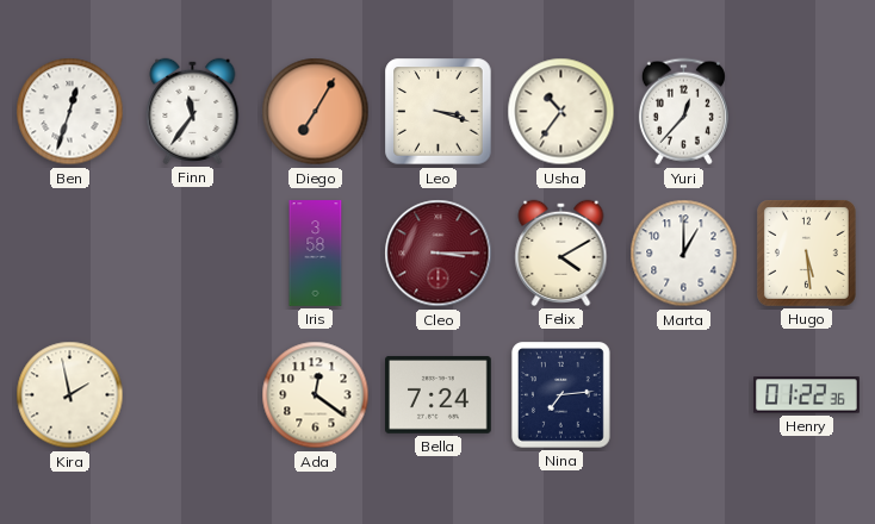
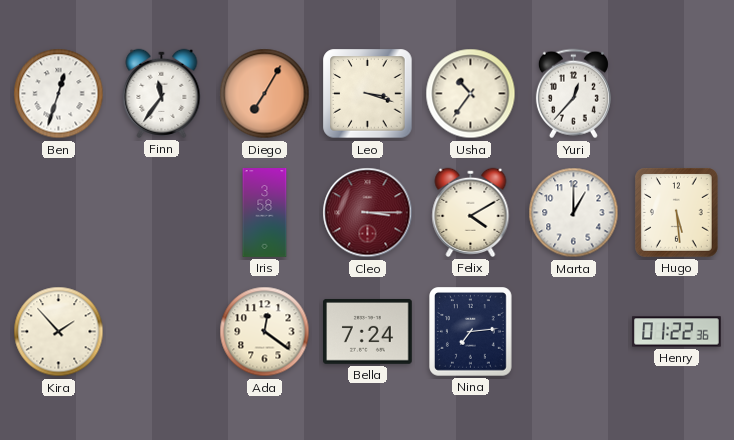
Kira: 1:58 -> 1:53 (59, 332)
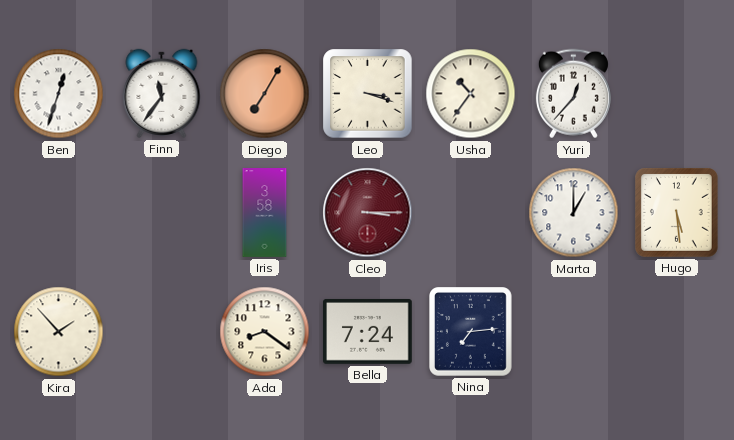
Felix: 4:10 -> none (471, 212)
Ada: 12:21 -> 8:21 (265, 332)
Henry: 01:22 -> none (677, 332)
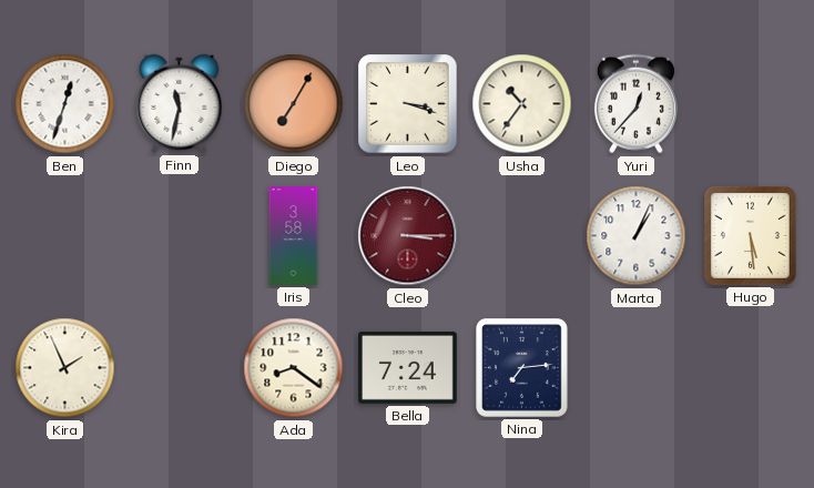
Finn: 11:36 -> 11:32 (180, 103)
Marta: 1:00 -> 1:04 (637, 236)
Kira: 1:53 -> 1:56 (65, 368)
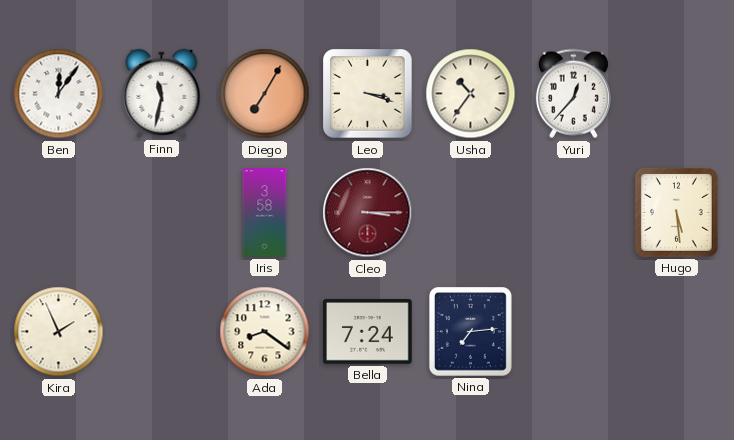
Ben: 12:33 -> 12:06 (59, 94)
Marta: 1:04 -> none (637, 236)
